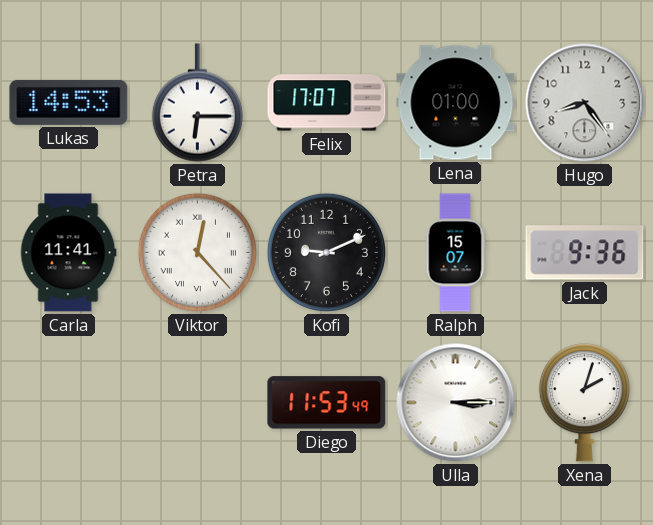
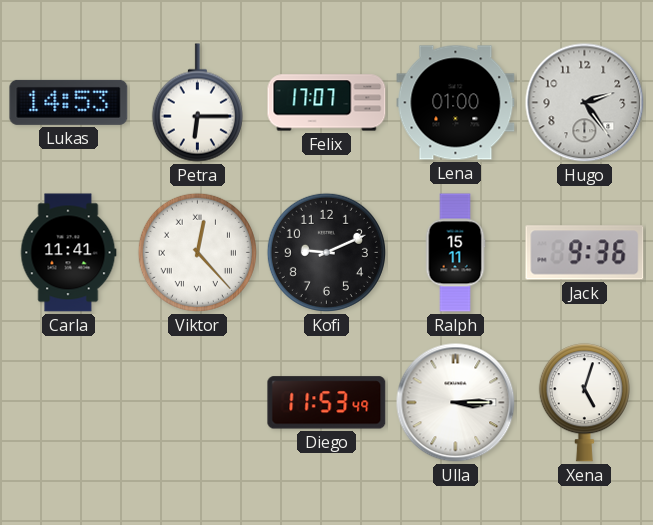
Hugo: 8:24 -> 2:24 (585, 103)
Ralph: 15:07 -> 15:11 (455, 253)
Xena: 2:03 -> 5:03 (584, 403)
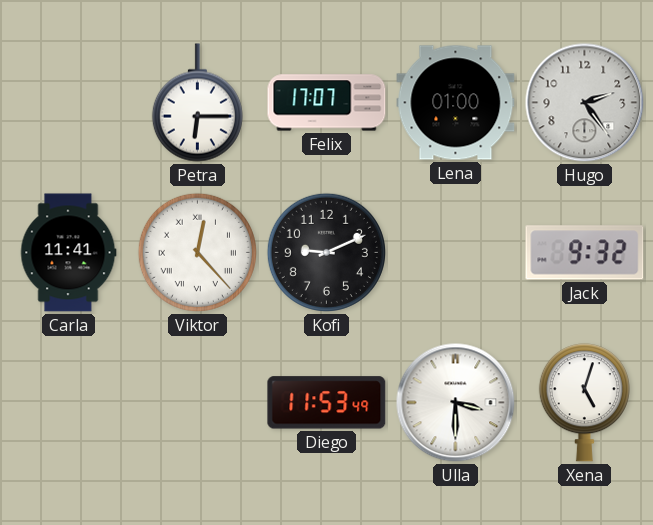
Lukas: 14:53 -> none (69, 102)
Ralph: 15:11 -> none (455, 253)
Jack: 9:36 -> 9:32 (585, 253)
Ulla: 3:15 -> 3:30 (456, 403)
